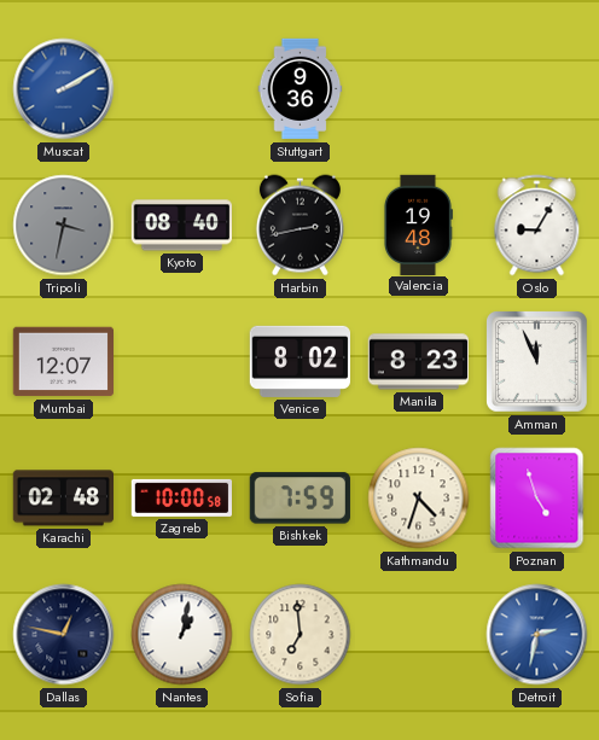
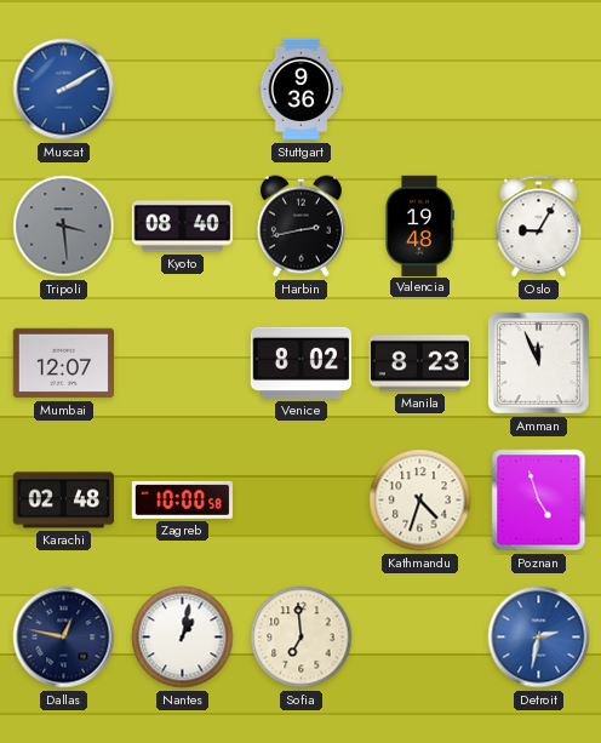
Tripoli: 3:32 -> 3:29 (64, 227)
Bishkek: 7:59 -> none (299, 499)
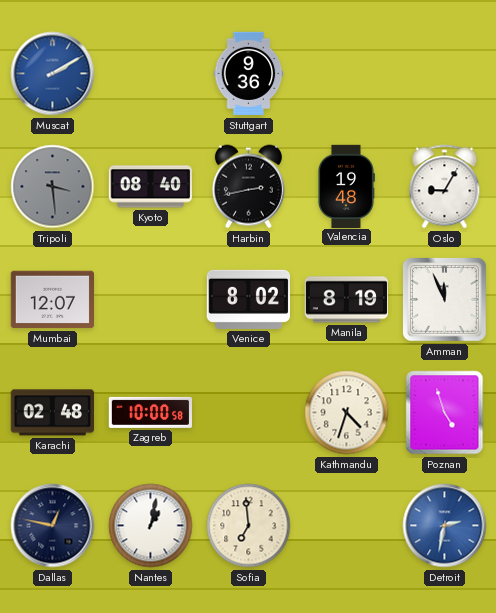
Manila: 8:23 -> 8:19 (346, 300)
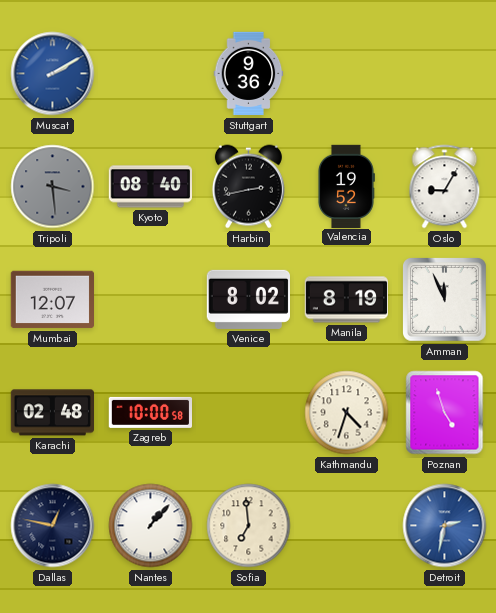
Valencia: 19:48 -> 19:52 (346, 186)
Nantes: 1:02 -> 1:07 (151, 526)
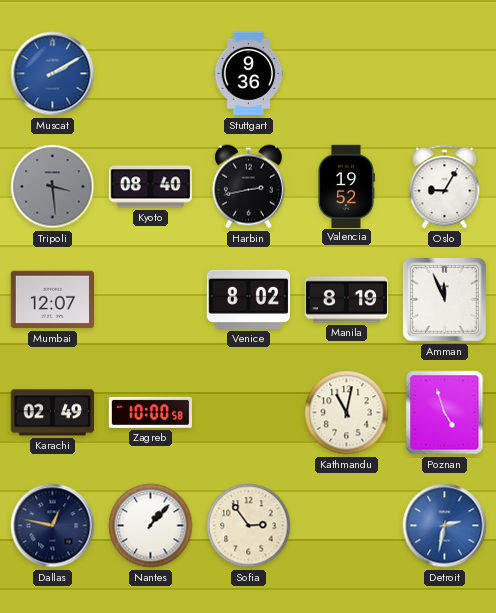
Karachi: 02:48 -> 02:49 (52, 413)
Kathmandu: 4:33 -> 11:02 (347, 413)
Sofia: 6:59 -> 2:54 (249, 526)
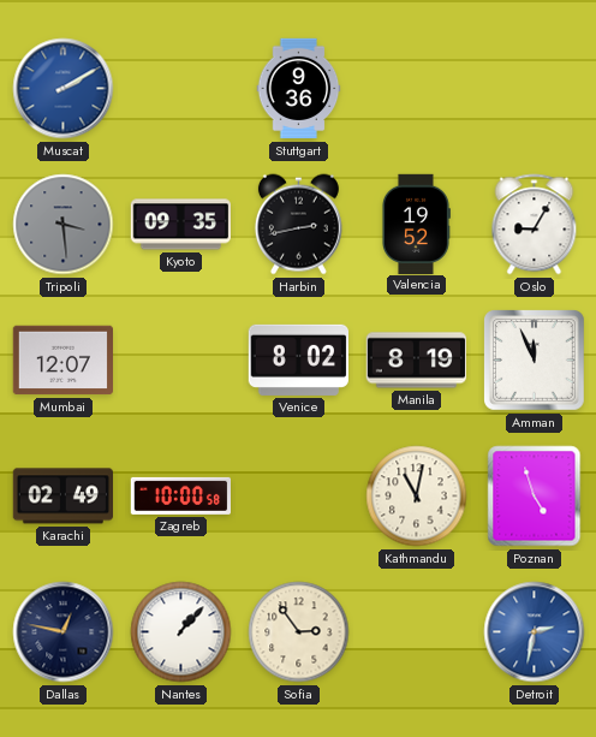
Kyoto: 08:40 -> 09:35 (180, 225)
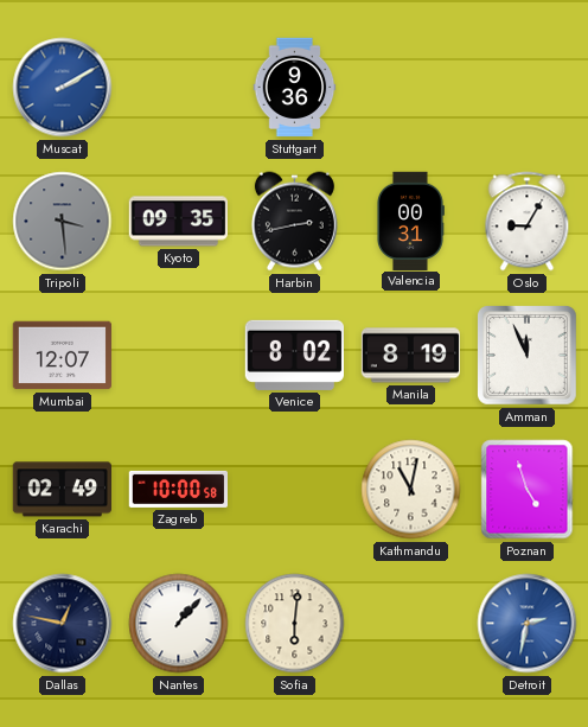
Valencia: 19:52 -> 00:31 (410, 221)
Sofia: 2:54 -> 6:01 (295, 624)
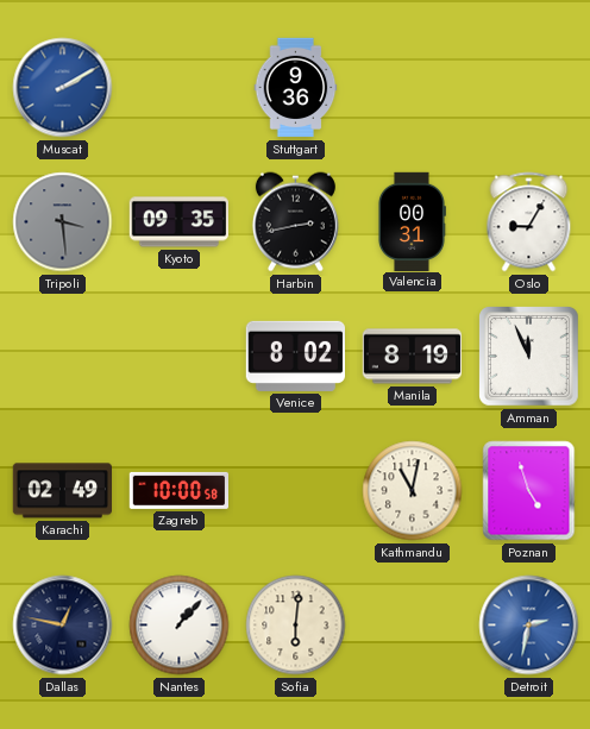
Mumbai: 12:07 -> none (62, 356)
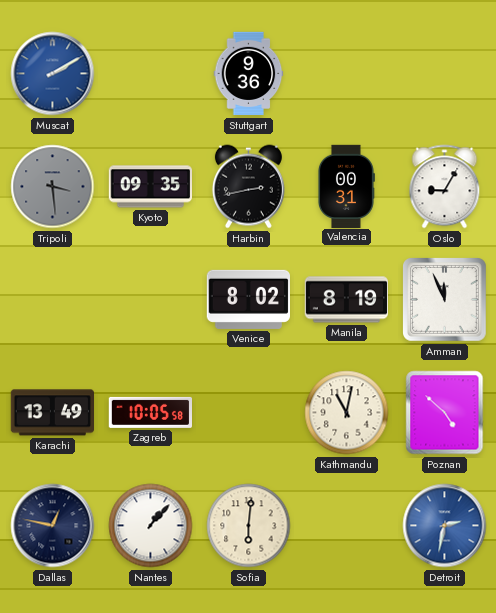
Karachi: 02:49 -> 13:49 (52, 413)
Zagreb: 10:00 -> 10:05 (150, 412)
Poznan: 4:57 -> 4:52 (445, 413)
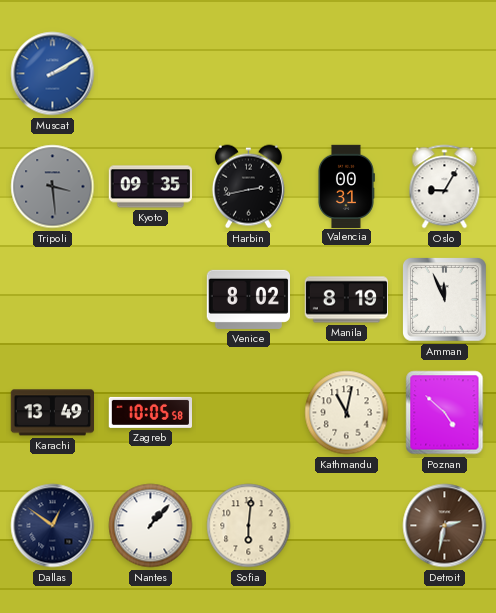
Stuttgart: 9:36 -> none (249, 74)
Dallas: 12:47 -> 12:51 (53, 526)
Detroit dial: blue -> brown (445, 526)
